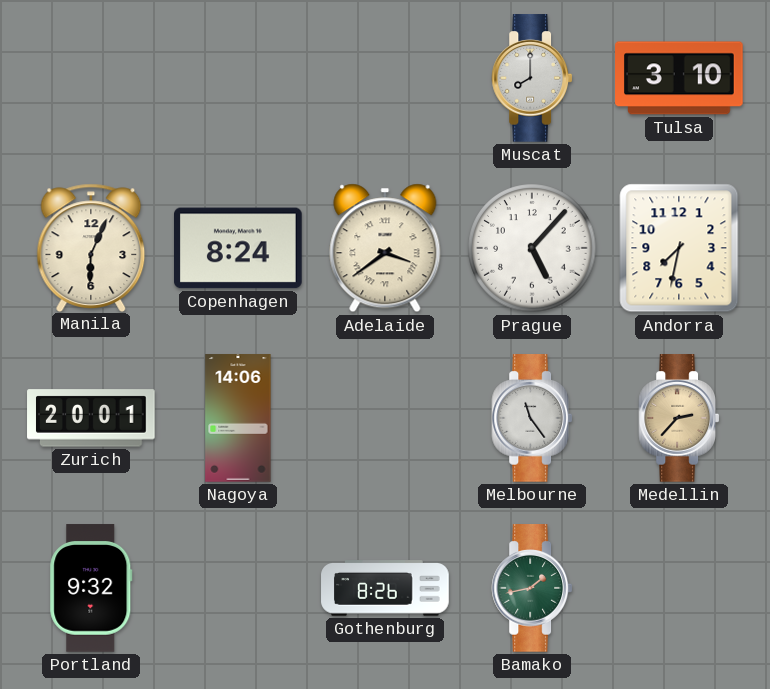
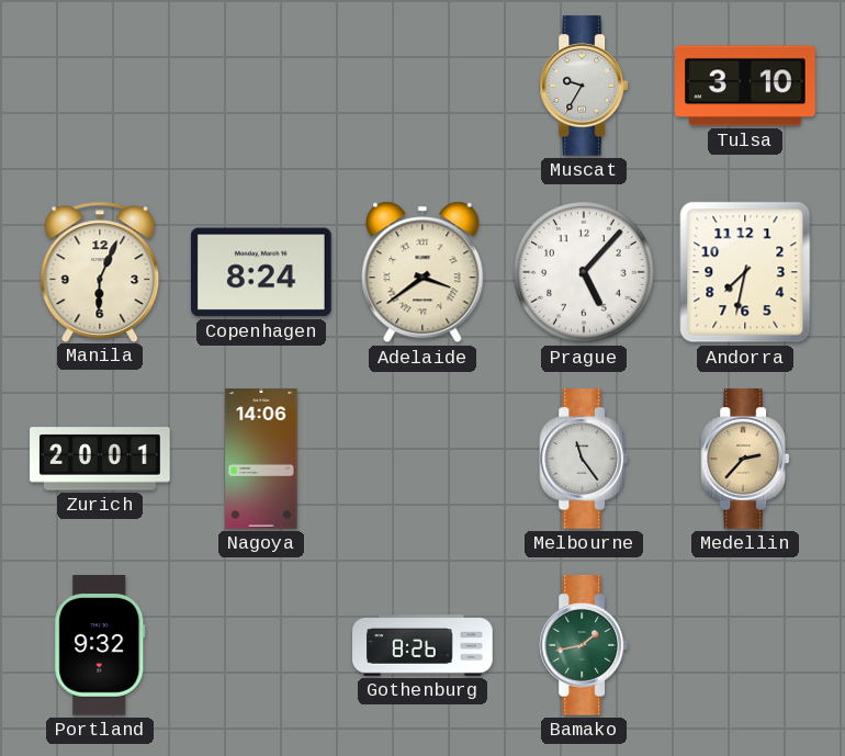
Muscat: 8:00 -> 9:35 (584, 86)
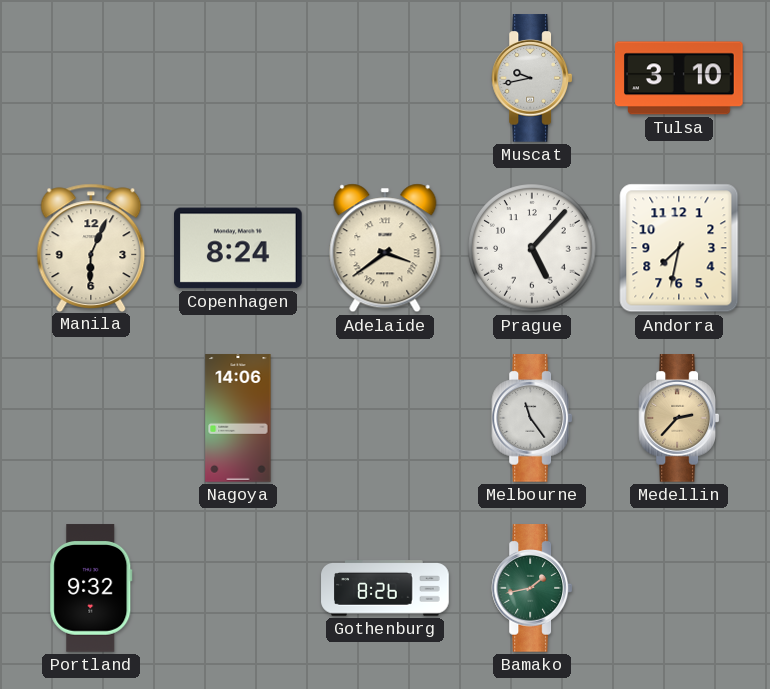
Muscat: 9:35 -> 9:43 (532, 78)
Zurich: 20:01 -> none (100, 459)
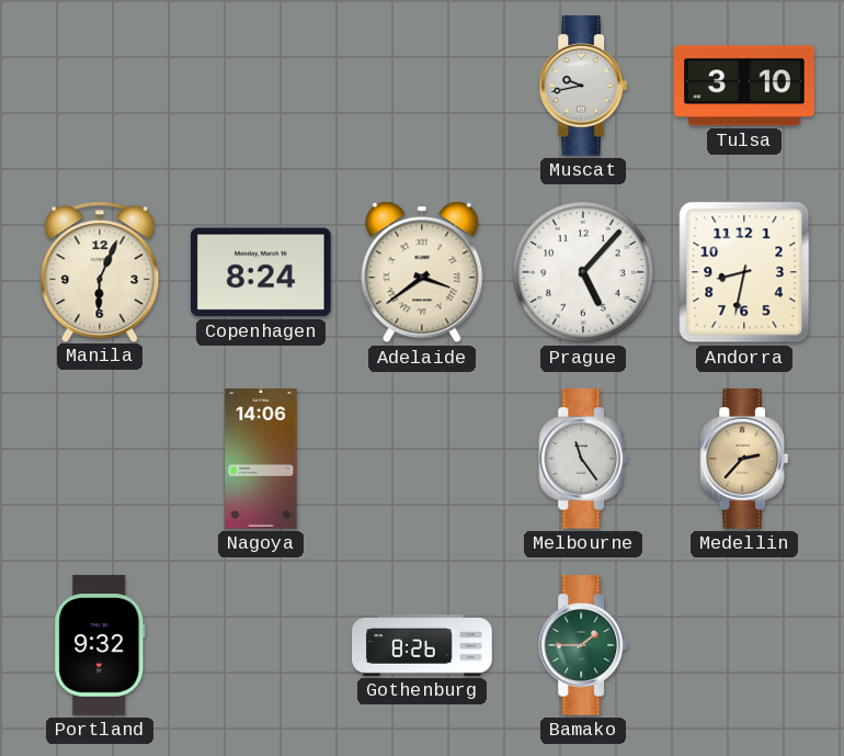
Andorra: 7:32 -> 8:32 (744, 272)
Bamako: 1:43 -> 1:45 (583, 645)
